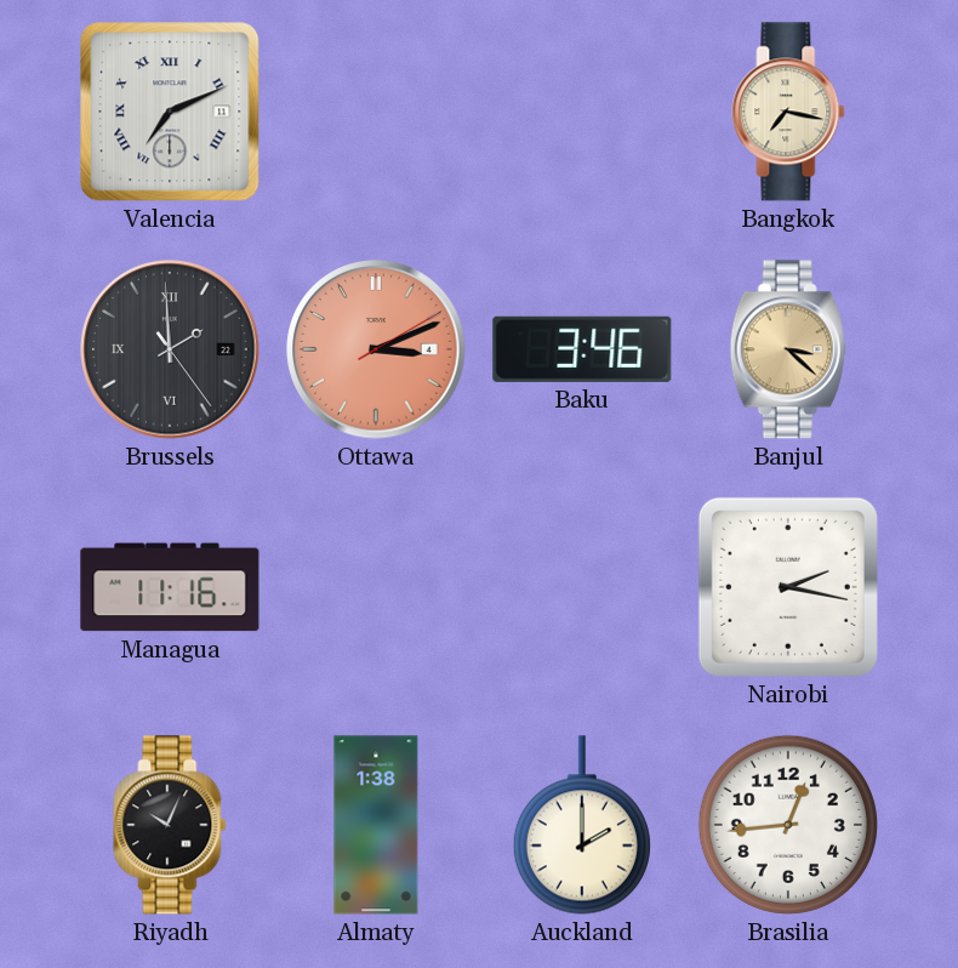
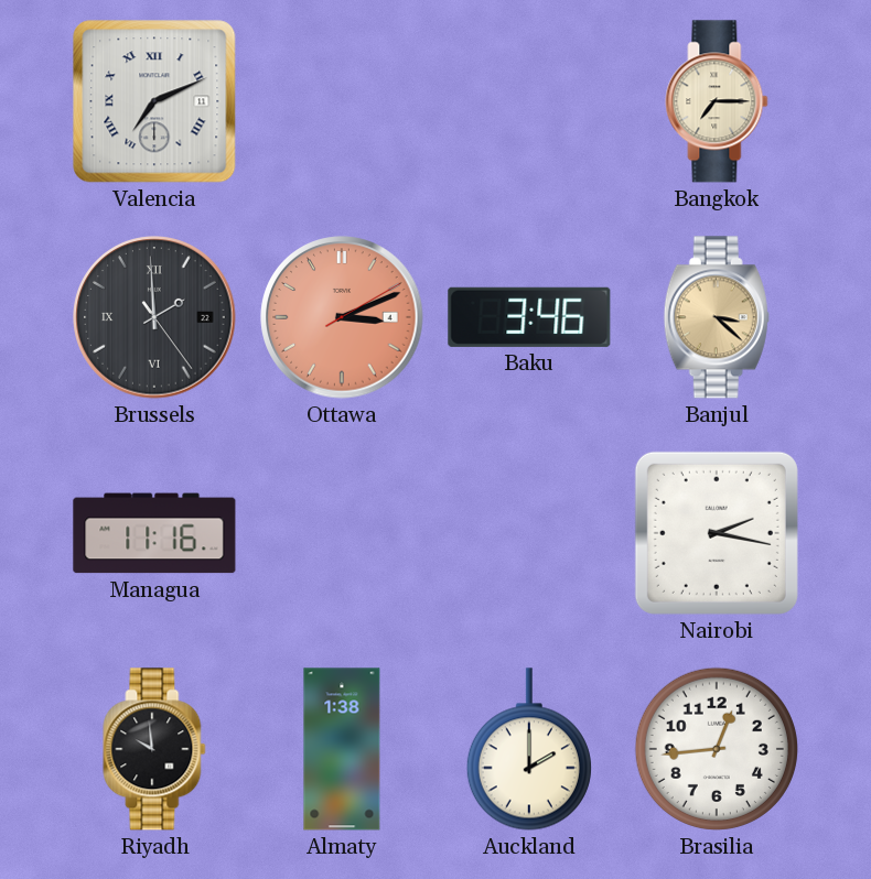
Bangkok: 7:17 -> 7:15 (717, 101)
Riyadh: 10:04 -> 9:59 (154, 749)
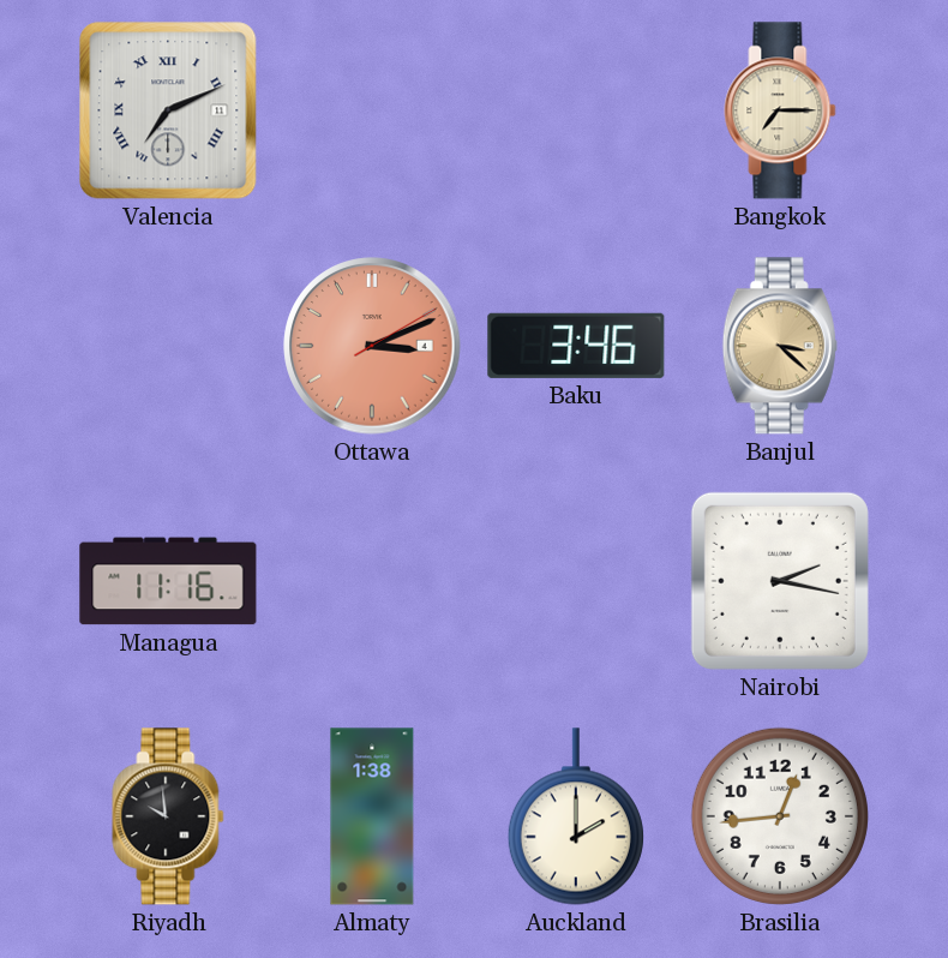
Brussels: 1:59 -> none (154, 317)
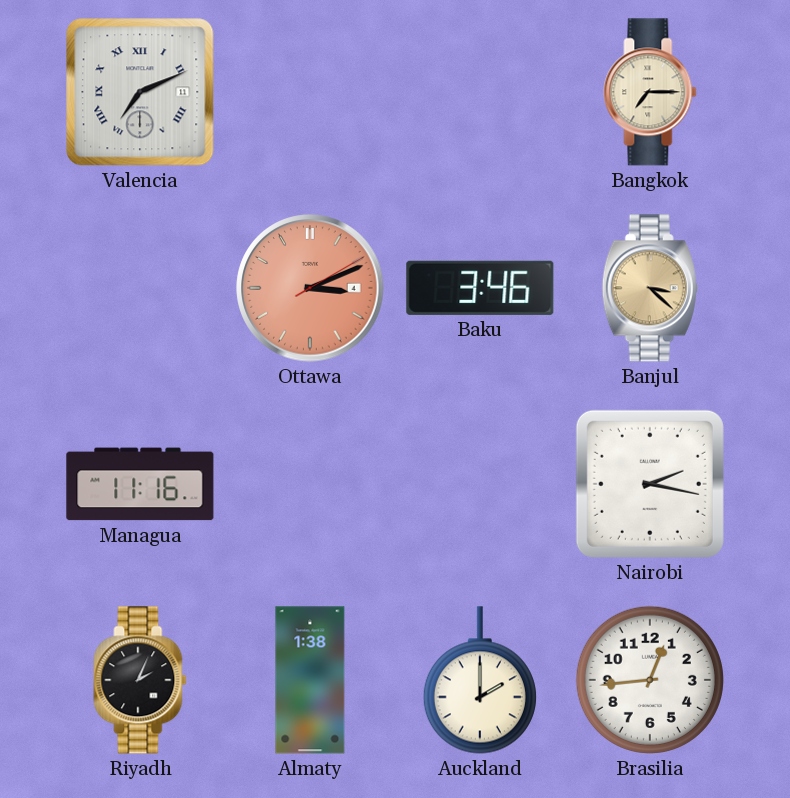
Riyadh: 9:59 -> 2:04 (140, 680)
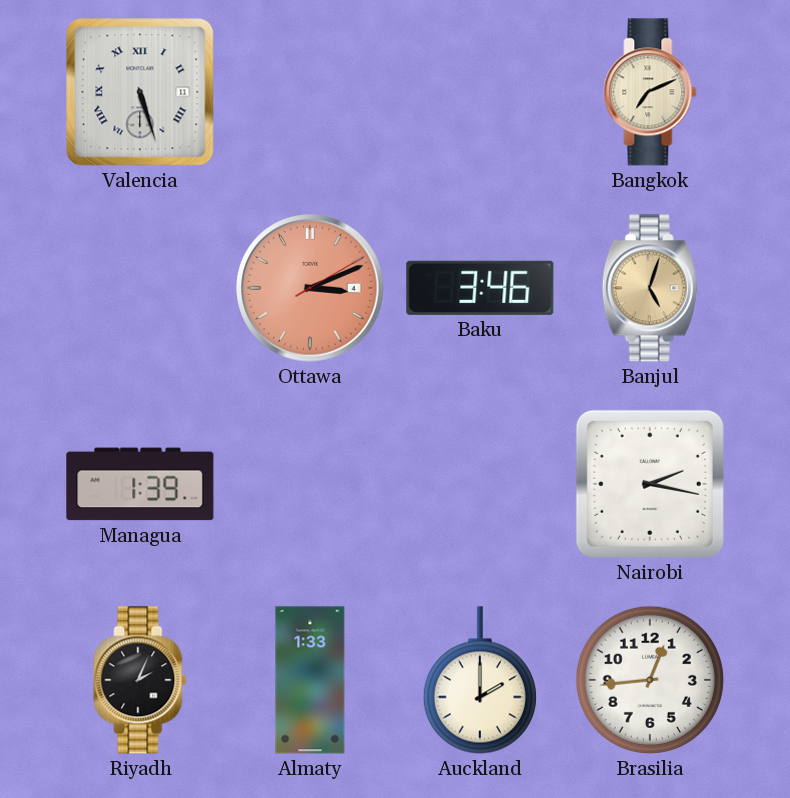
Valencia: 7:11 -> 5:27 (140, 92)
Bangkok: 7:15 -> 7:11 (650, 92)
Banjul: 3:22 -> 5:03 (650, 288)
Managua: 11:16 -> 1:39 (140, 484)
Almaty: 1:38 -> 1:33 (310, 680)
